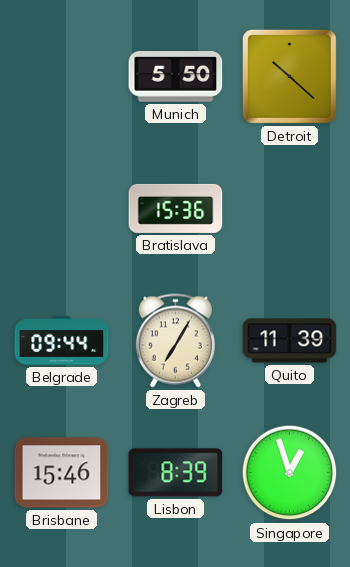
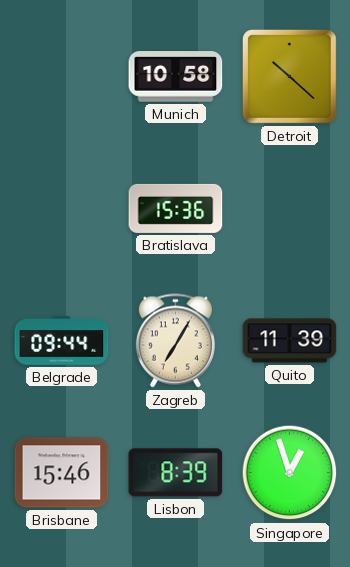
Munich: 5:50 -> 10:58 (176, 77)
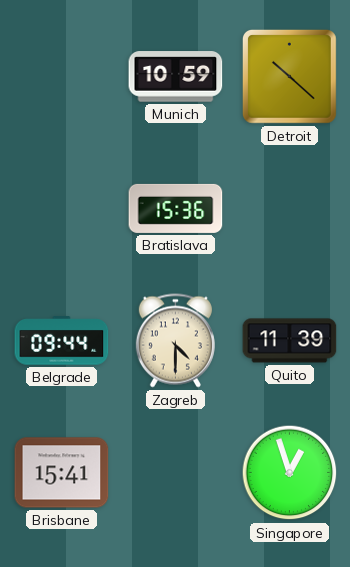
Munich: 10:58 -> 10:59 (176, 77)
Zagreb: 7:05 -> 4:30 (175, 341)
Brisbane: 15:46 -> 15:41 (62, 473)
Lisbon: 8:39 -> none (176, 473)
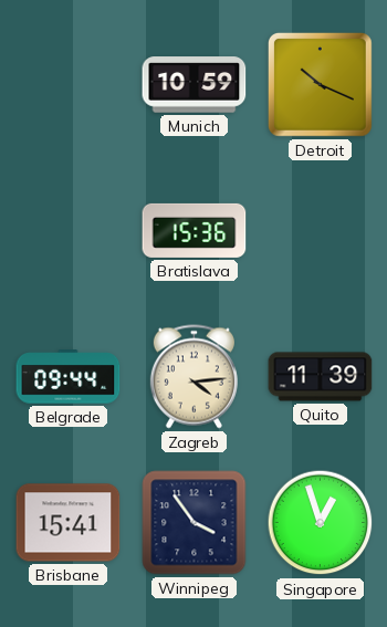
Detroit: 10:22 -> 10:19 (320, 84)
Zagreb: 4:30 -> 4:14 (193, 377)
Winnipeg: none -> 3:54 (195, 523)
